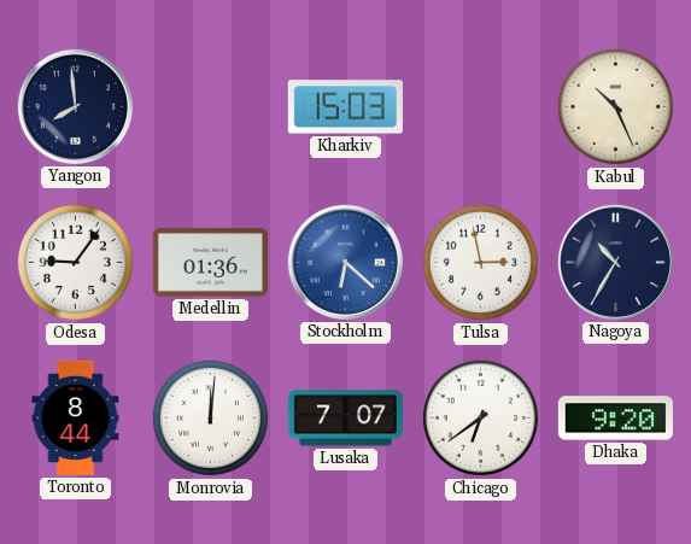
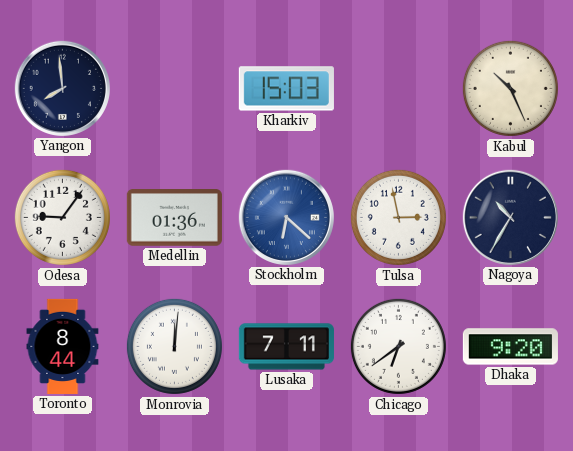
Lusaka: 7:07 -> 7:11 (286, 347)
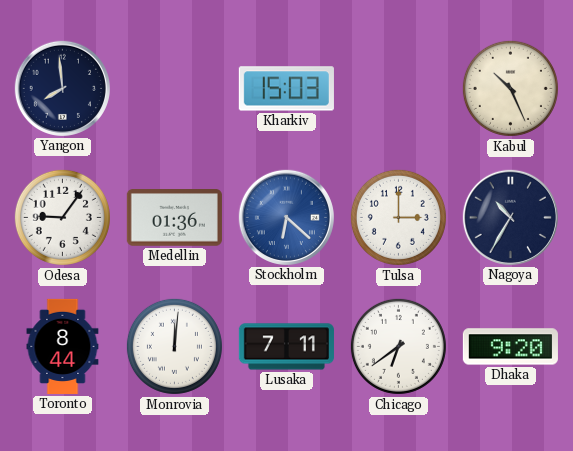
Tulsa: 2:58 -> 3:00 (398, 217)
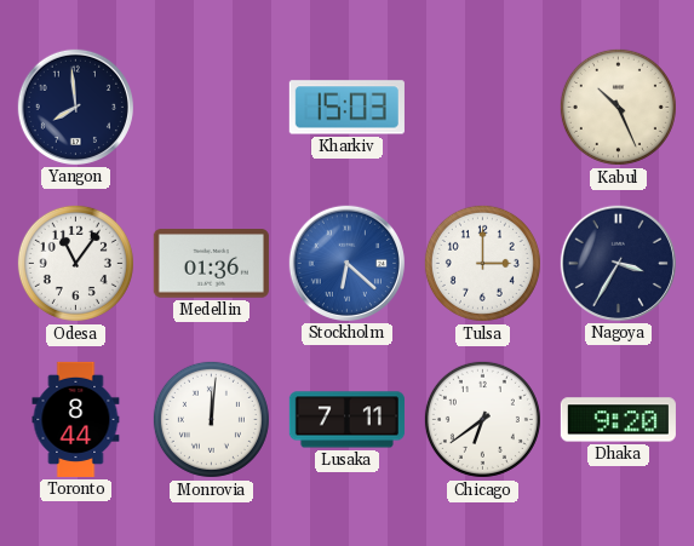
Odesa: 9:06 -> 11:06 (75, 263)
Nagoya: 10:35 -> 3:35 (618, 263)
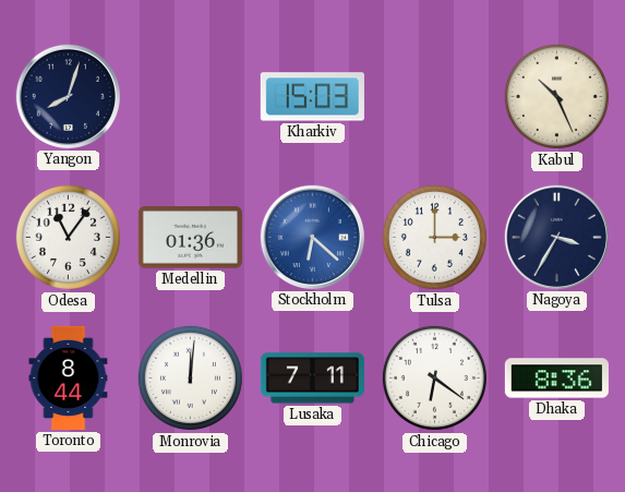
Yangon: 7:59 -> 8:03 (68, 96)
Chicago: 6:39 -> 6:21 (434, 377)
Dhaka: 9:20 -> 8:36 (556, 379)
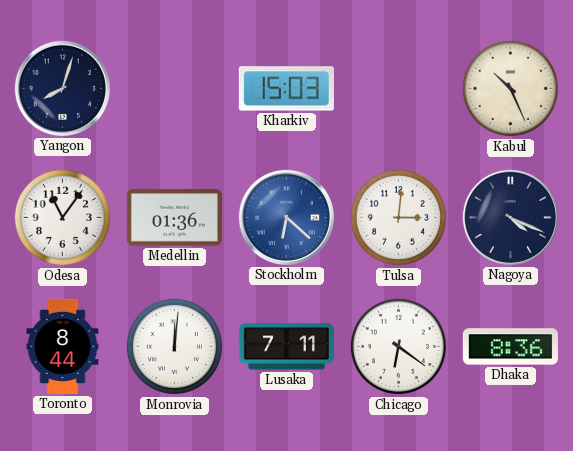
Tulsa: 3:00 -> 3:01 (398, 217)
Nagoya: 3:35 -> 4:19 (510, 217)
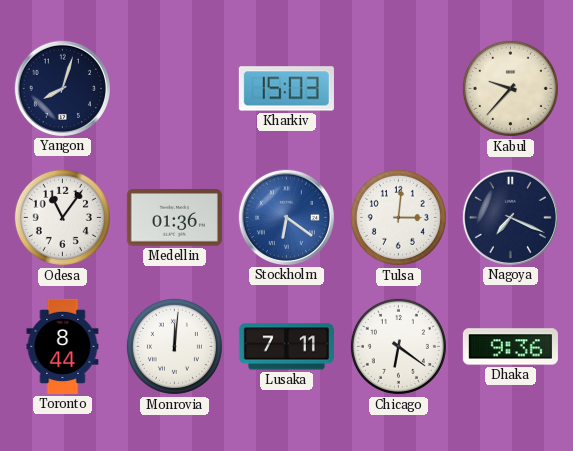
Kabul: 10:26 -> 9:37 (510, 88)
Stockholm: 6:22 -> 6:21 (286, 217)
Nagoya: 4:19 -> 7:19 (510, 217)
Dhaka: 8:36 -> 9:36 (510, 347)
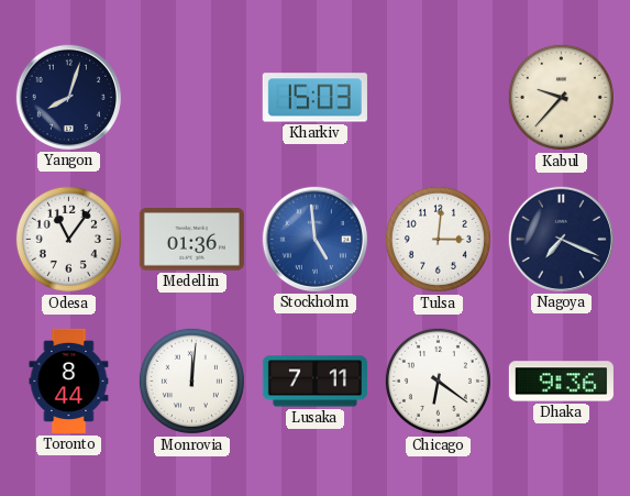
Stockholm: 6:21 -> 4:59 (314, 239)
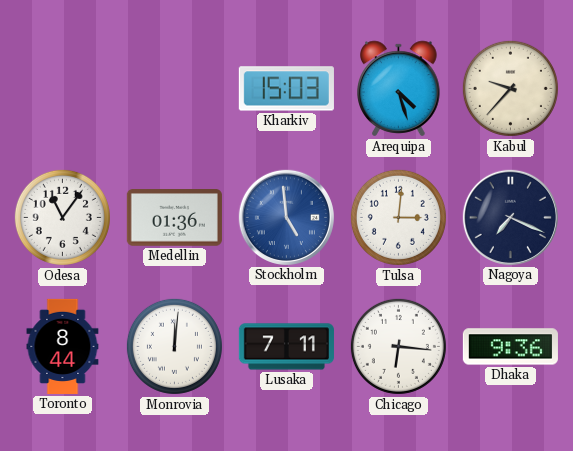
Yangon: 8:03 -> none (68, 97)
Arequipa: none -> 4:27 (399, 89)
Chicago: 6:21 -> 6:16 (398, 346)
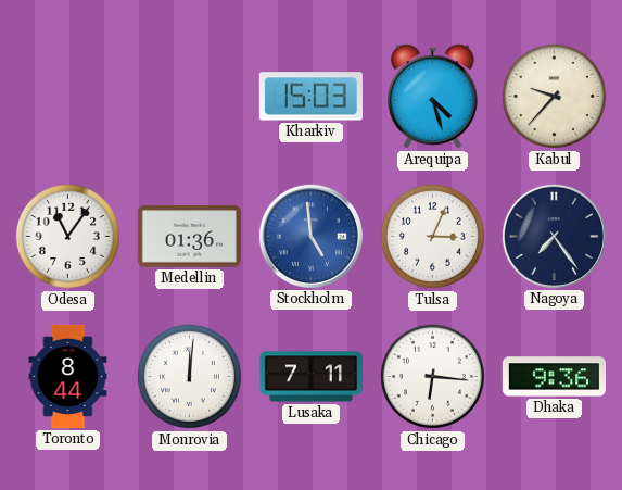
Tulsa: 3:01 -> 3:04 (432, 236)
Nagoya: 7:19 -> 7:24 (554, 236)
